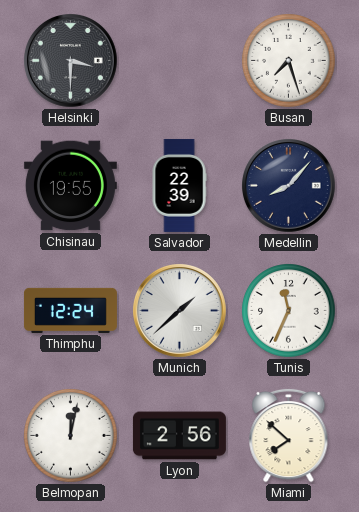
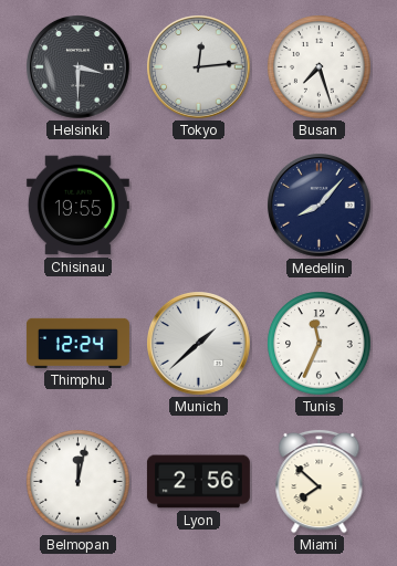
Tokyo: none -> 12:14 (199, 67)
Salvador: 22:39 -> none (179, 185)
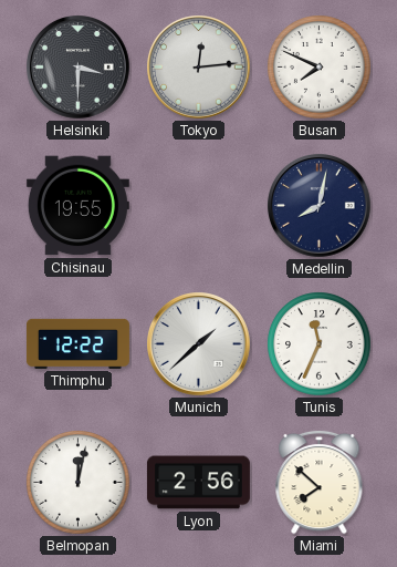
Busan: 7:27 -> 7:49 (320, 68)
Medellin: 8:07 -> 8:02 (320, 206)
Thimphu: 12:24 -> 12:22 (77, 343)
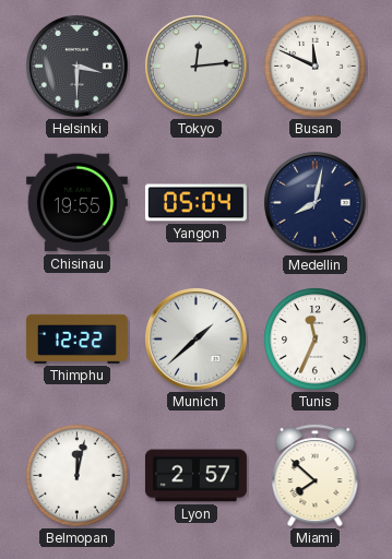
Busan: 7:49 -> 11:49 (316, 67)
Yangon: none -> 05:04 (195, 203)
Lyon: 2:56 -> 2:57 (195, 476)
